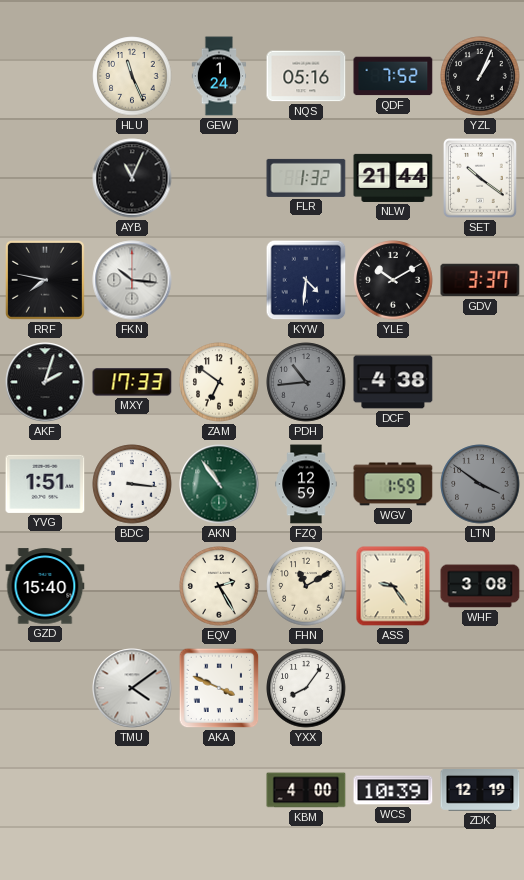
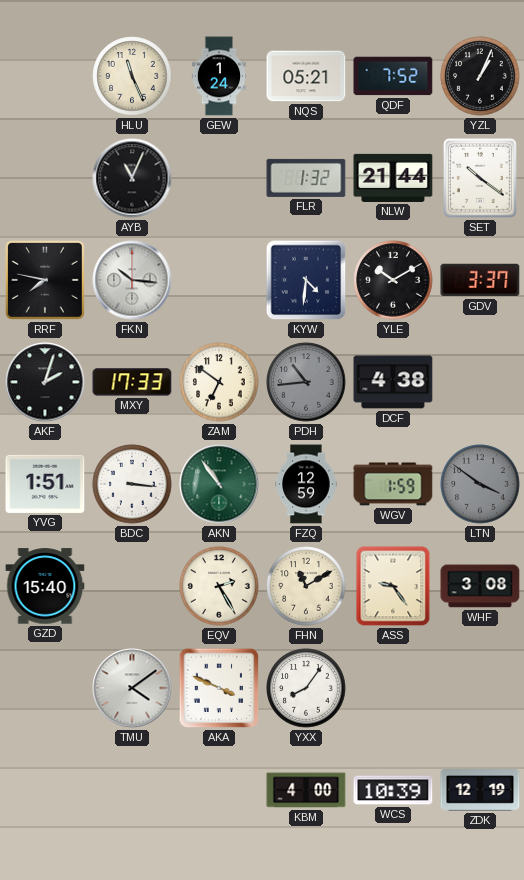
NQS: 05:16 -> 05:21 (306, 76)
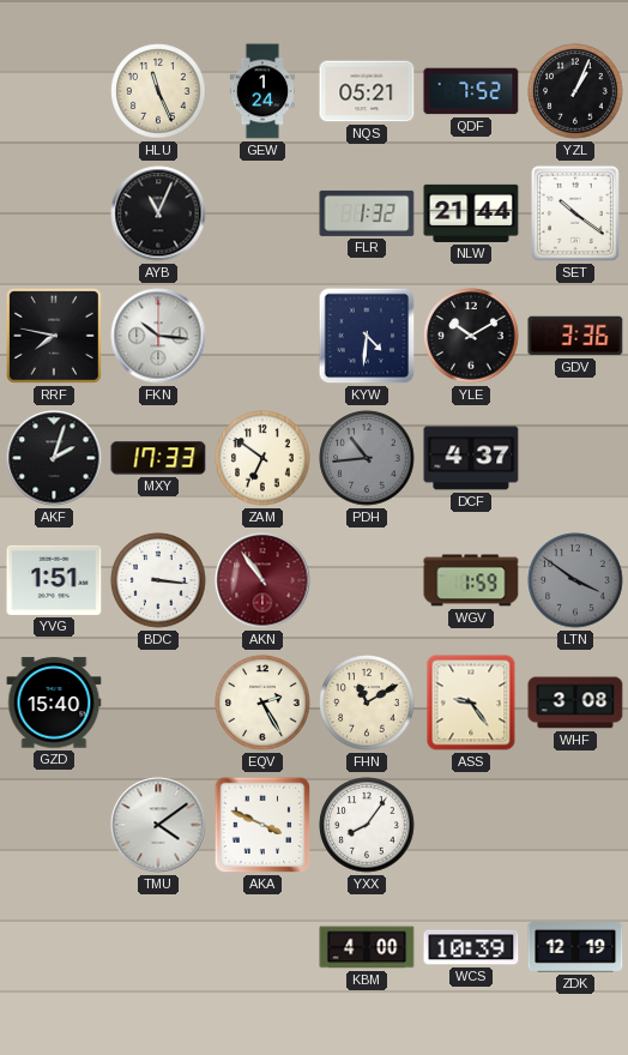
GDV: 3:37 -> 3:36 (575, 336)
DCF: 4:38 -> 4:37 (471, 458)
AKN dial: green -> burgundy (262, 580)
FZQ: 12:59 -> none (306, 484)
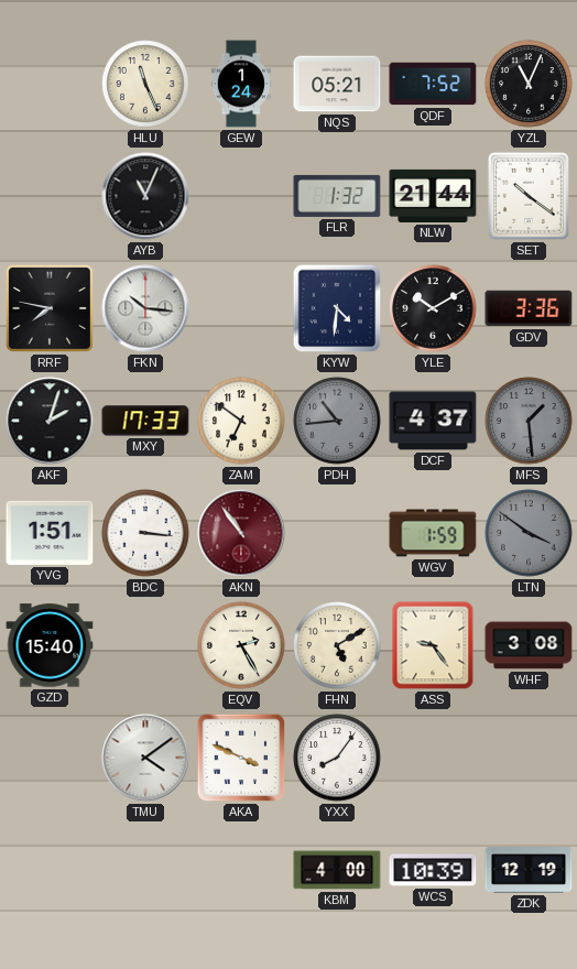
YZL: 1:04 -> 11:04 (529, 84)
MFS: none -> 1:29 (529, 421)
FHN: 11:10 -> 5:10 (337, 645)
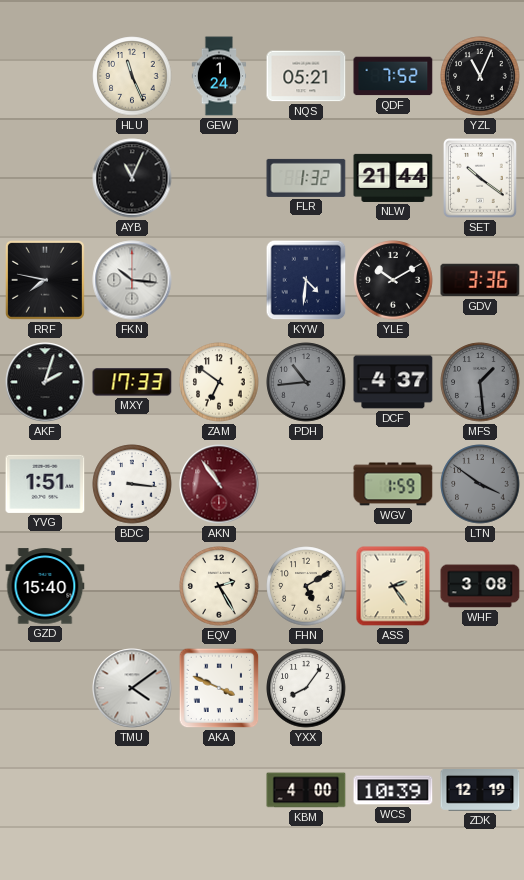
ASS: 9:24 -> 2:24 (393, 586)
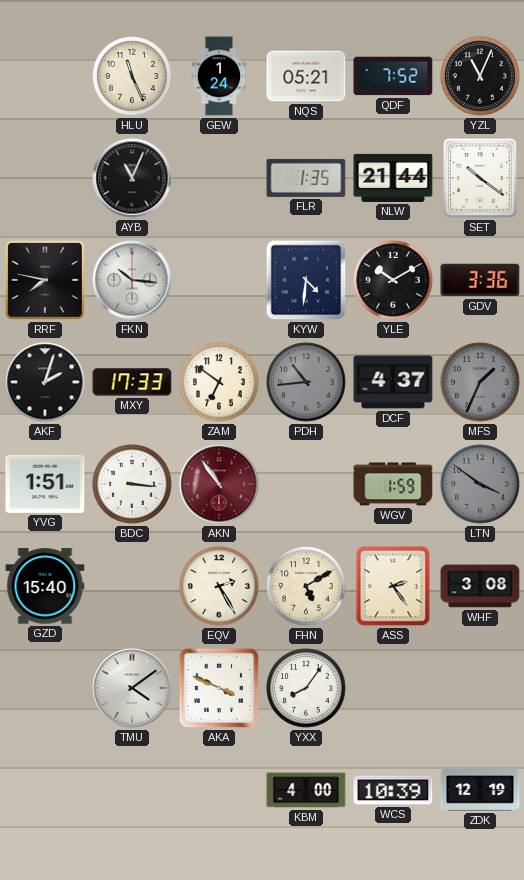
FLR: 1:32 -> 1:35 (306, 178)
MFS: 1:29 -> 1:34 (480, 382)
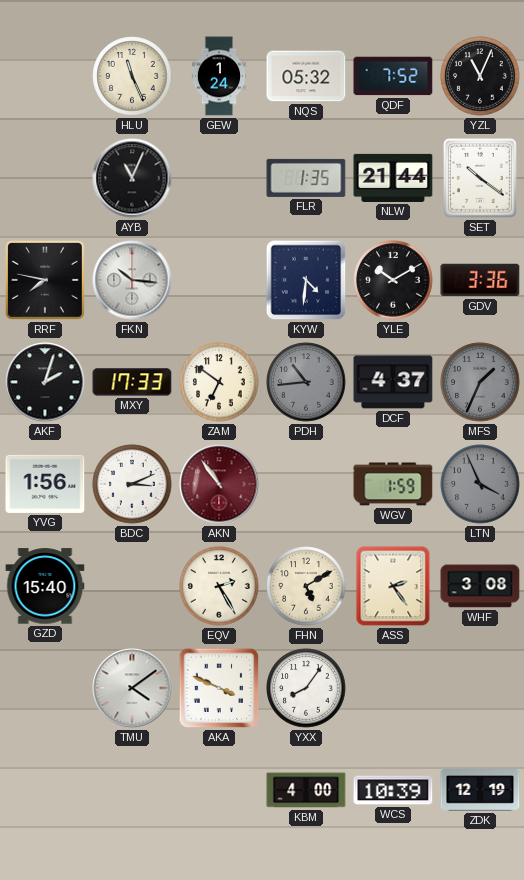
NQS: 05:21 -> 05:32 (306, 76)
YVG: 1:51 -> 1:56 (45, 484)
BDC: 3:16 -> 3:11 (132, 484)
LTN: 3:51 -> 3:56 (480, 484)
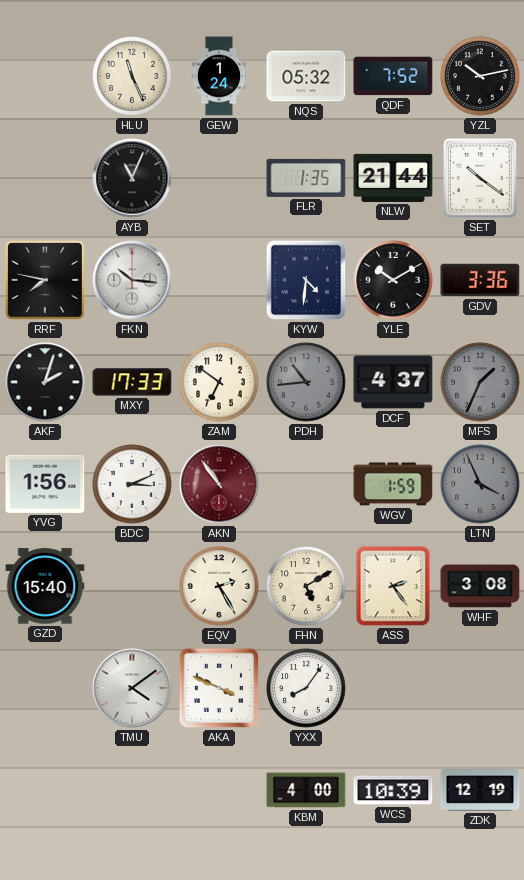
YZL: 11:04 -> 10:13 (480, 76)
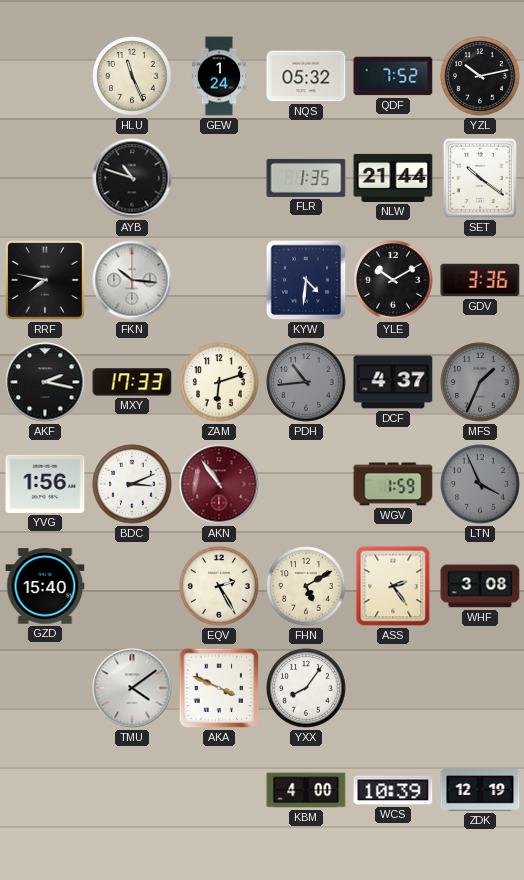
AYB: 11:04 -> 10:48 (132, 178)
AKF: 2:03 -> 2:17 (45, 382)
ZAM: 6:51 -> 6:12 (219, 382)
